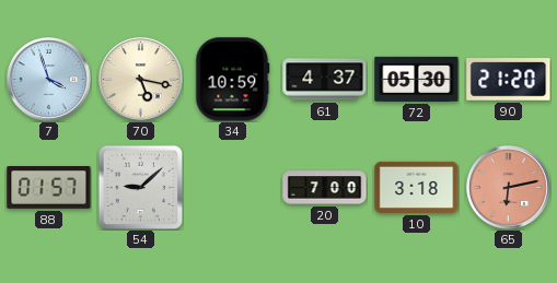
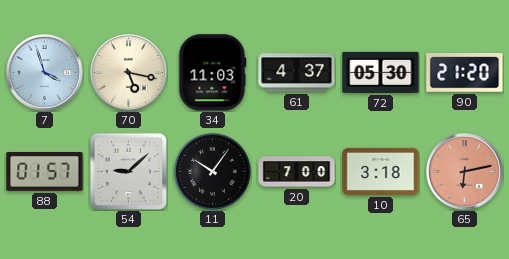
34: 10:59 -> 11:03 (213, 73)
11: none -> 10:06 (212, 171)
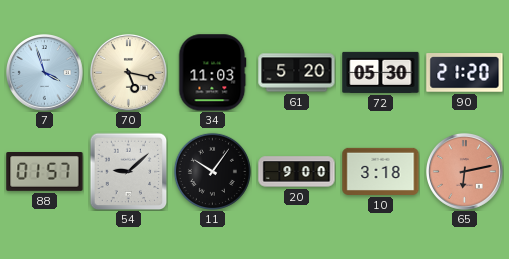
61: 4:37 -> 5:20 (297, 73)
20: 7:00 -> 9:00 (297, 172)
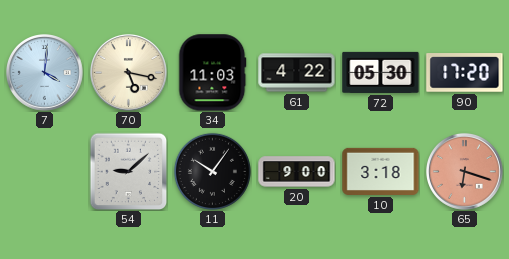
7: 3:57 -> 4:01 (45, 73)
61: 5:20 -> 4:22 (297, 73)
90: 21:20 -> 17:20 (465, 73)
88: 01:57 -> none (45, 172)
65: 6:13 -> 6:18 (465, 172)
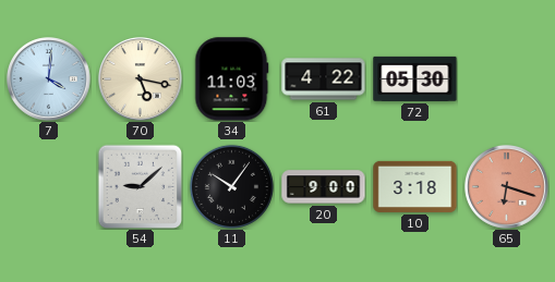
90: 17:20 -> none (465, 73)
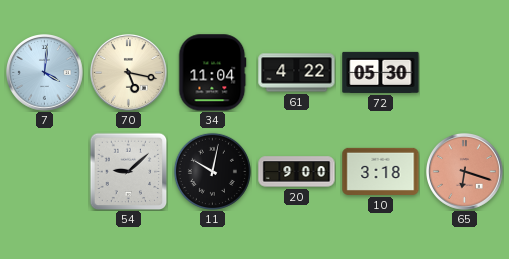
34: 11:03 -> 11:04 (213, 73)
11: 10:06 -> 10:02 (212, 171)
